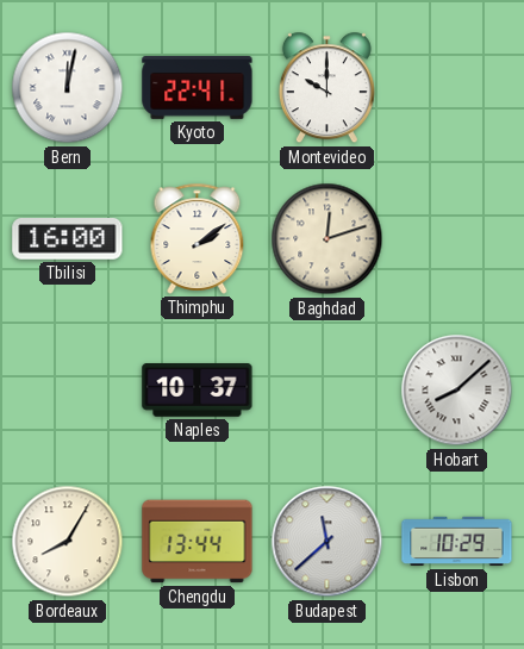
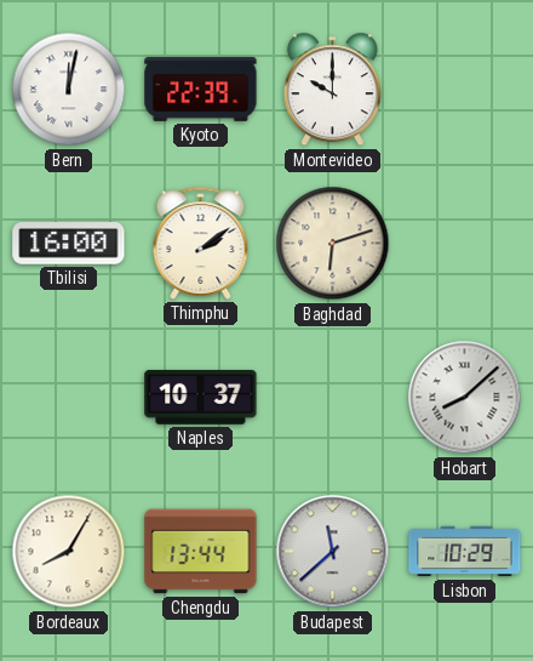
Kyoto: 22:41 -> 22:39 (201, 90)
Baghdad: 12:12 -> 6:12 (333, 244)
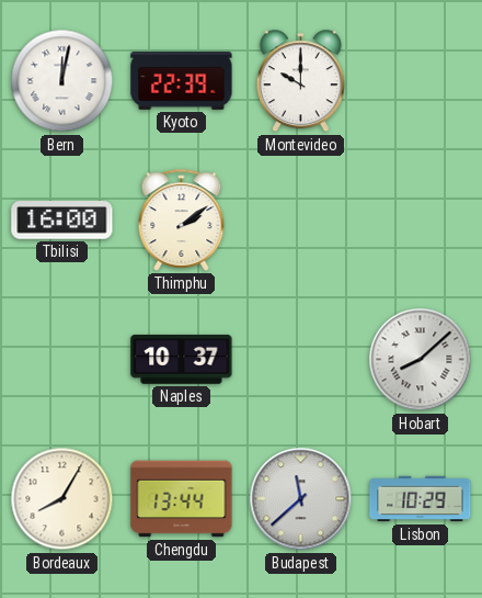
Baghdad: 6:12 -> none (333, 244)
